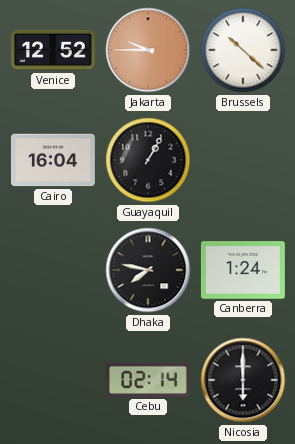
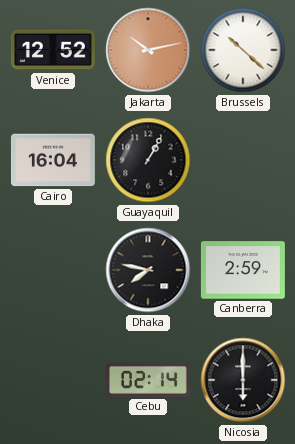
Jakarta: 9:45 -> 10:13 (148, 50)
Canberra: 1:24 -> 2:59 (243, 270)
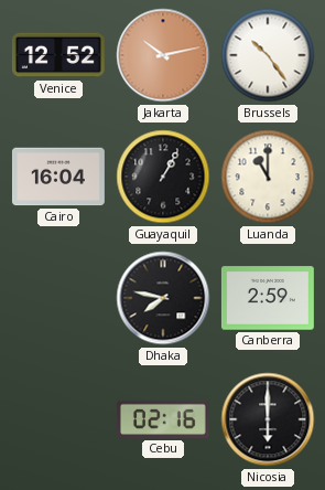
Brussels: 10:22 -> 10:24 (268, 55)
Luanda: none -> 11:00 (268, 177)
Cebu: 02:14 -> 02:16 (163, 419)
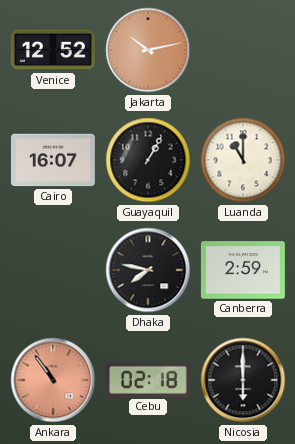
Brussels: 10:24 -> none (268, 55)
Cairo: 16:04 -> 16:07 (53, 160)
Ankara: none -> 10:54 (53, 380)
Cebu: 02:16 -> 02:18 (148, 380)
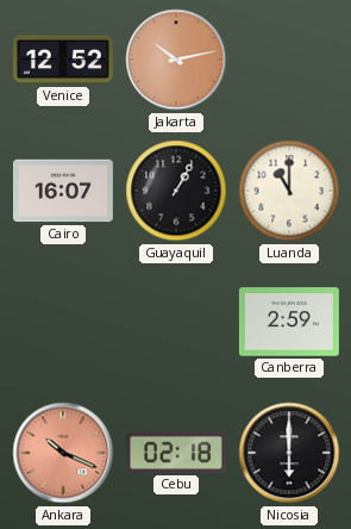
Dhaka: 7:47 -> none (148, 270)
Ankara: 10:54 -> 10:19 (63, 453)
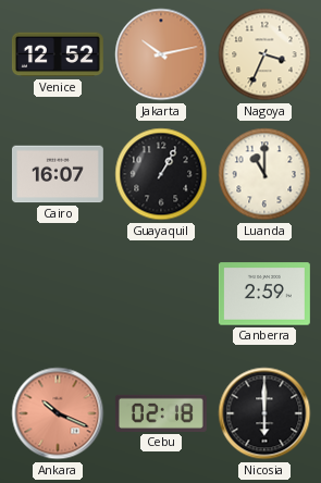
Nagoya: none -> 3:34 (264, 54)
